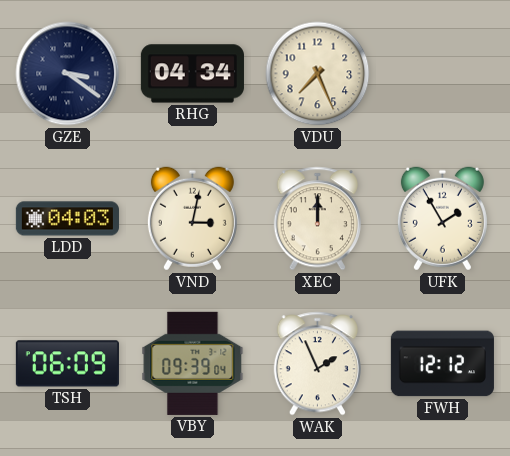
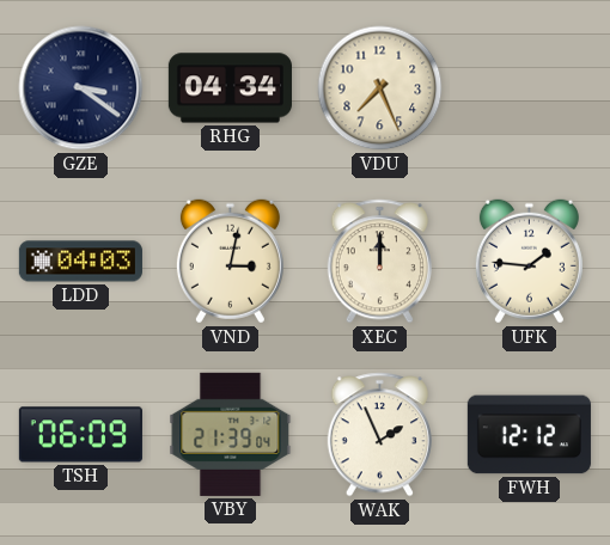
UFK: 1:55 -> 1:46 (529, 262)
VBY: 09:39 -> 21:39 (231, 434)
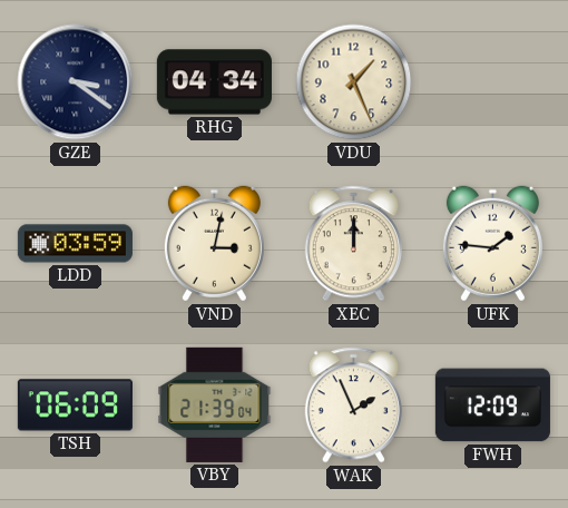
VDU: 7:26 -> 1:26 (354, 82)
LDD: 04:03 -> 03:59 (75, 244)
FWH: 12:12 -> 12:09 (492, 406)
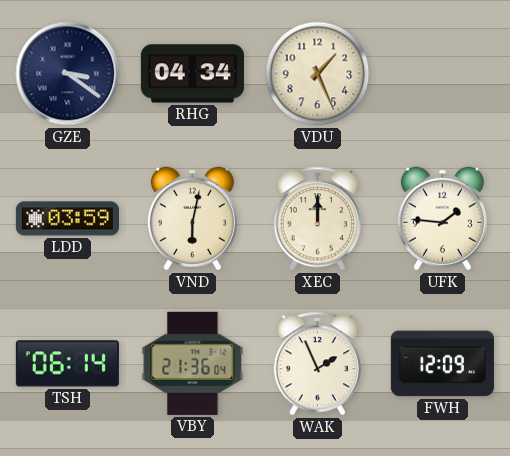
VND: 3:02 -> 6:02 (192, 219)
TSH: 06:09 -> 06:14 (67, 364)
VBY: 21:39 -> 21:36 (193, 363)
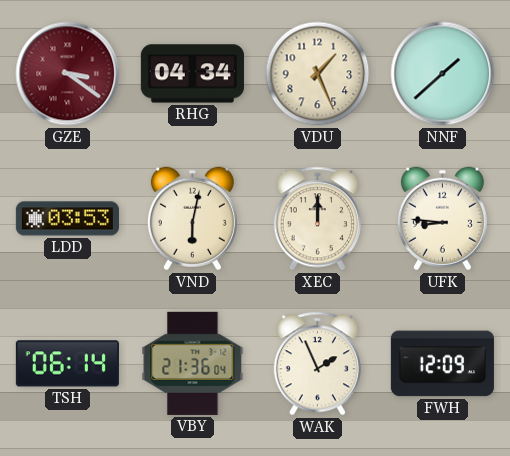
GZE dial: navy -> burgundy (68, 74)
NNF: none -> 1:38 (443, 74)
LDD: 03:59 -> 03:53 (67, 219)
UFK: 1:46 -> 8:46 (442, 219)
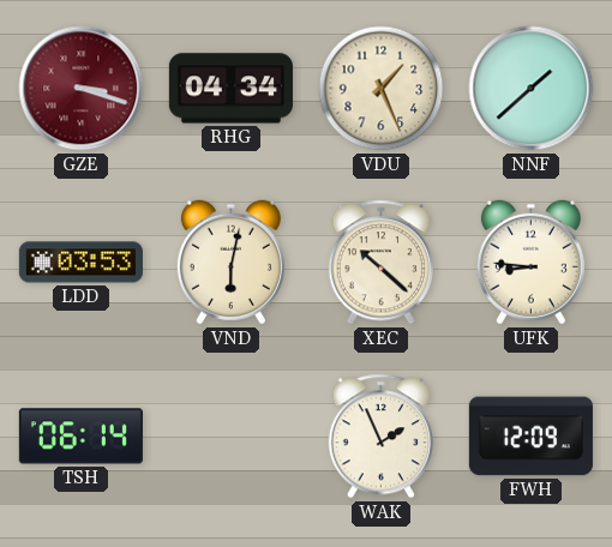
GZE: 3:21 -> 3:18 (82, 89)
XEC: 12:00 -> 10:22 (380, 263)
VBY: 21:36 -> none (193, 363)
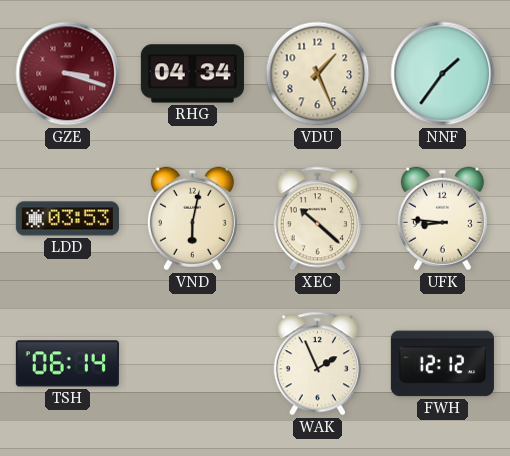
NNF: 1:38 -> 1:36 (443, 74)
FWH: 12:09 -> 12:12 (442, 364)
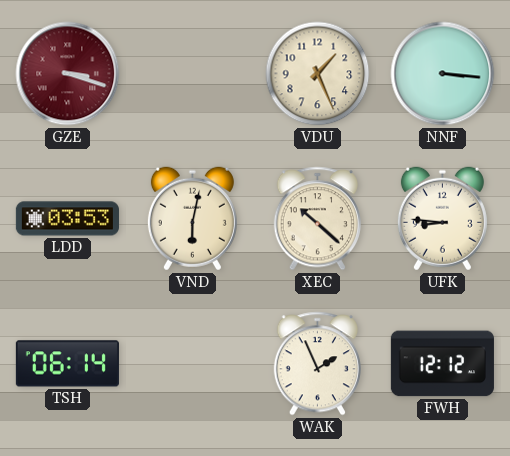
RHG: 04:34 -> none (192, 74)
NNF: 1:36 -> 3:16 (443, 74)
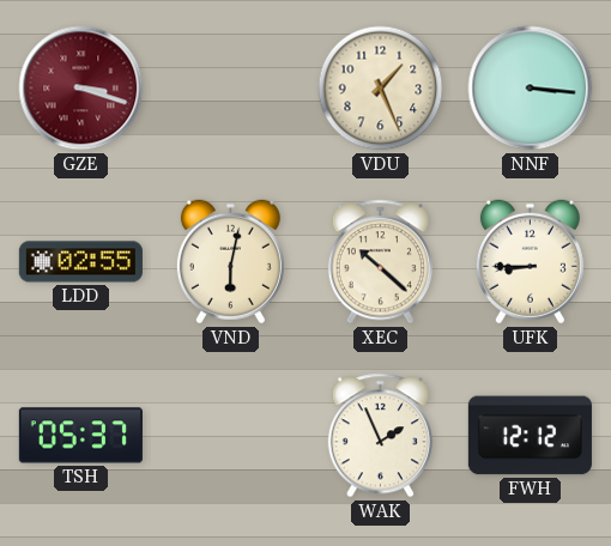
LDD: 03:53 -> 02:55 (80, 262)
UFK: 8:46 -> 8:45 (530, 262)
TSH: 06:14 -> 05:37 (80, 436)
